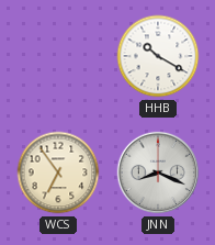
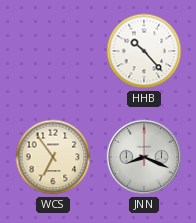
HHB: 10:20 -> 10:23 (144, 51)
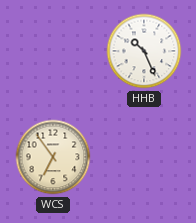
HHB: 10:23 -> 10:26 (144, 51)
JNN: 8:19 -> none (144, 157)
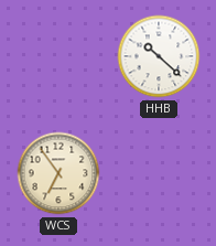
HHB: 10:26 -> 10:22 (159, 56)
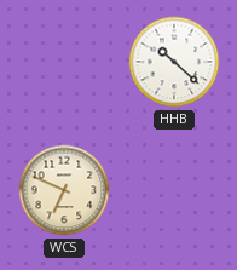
WCS: 6:54 -> 6:49 (64, 190)
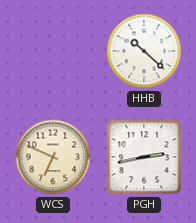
PGH: none -> 2:43 (144, 157)
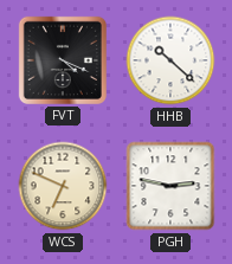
FVT: none -> 4:19 (63, 60)
PGH: 2:43 -> 2:47 (170, 186)
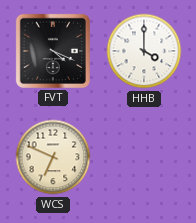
HHB: 10:22 -> 4:00 (144, 51)
PGH: 2:47 -> none (170, 186)
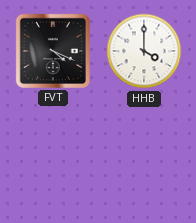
WCS: 6:49 -> none (53, 157)
